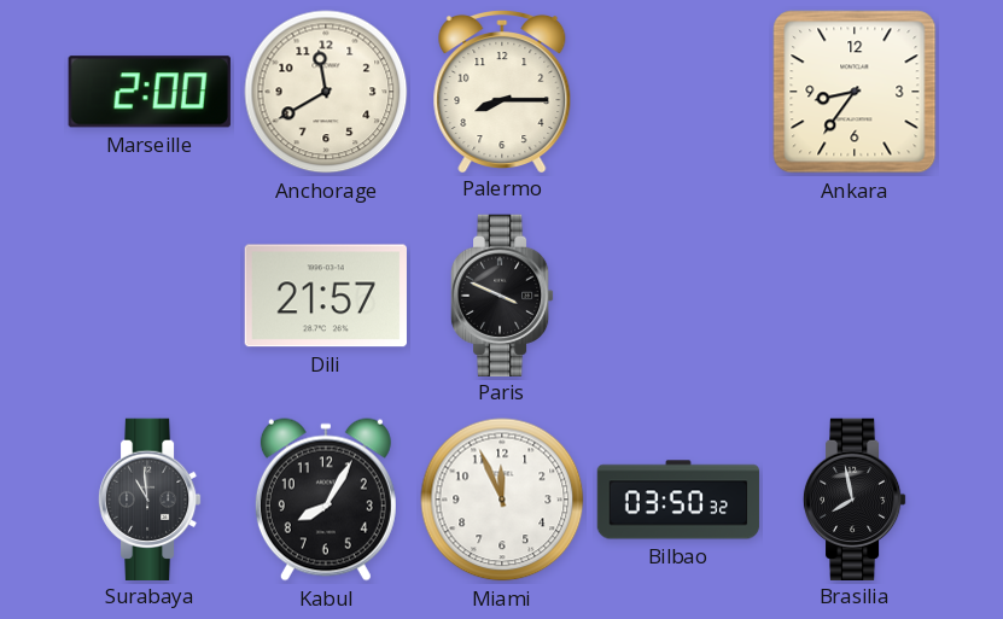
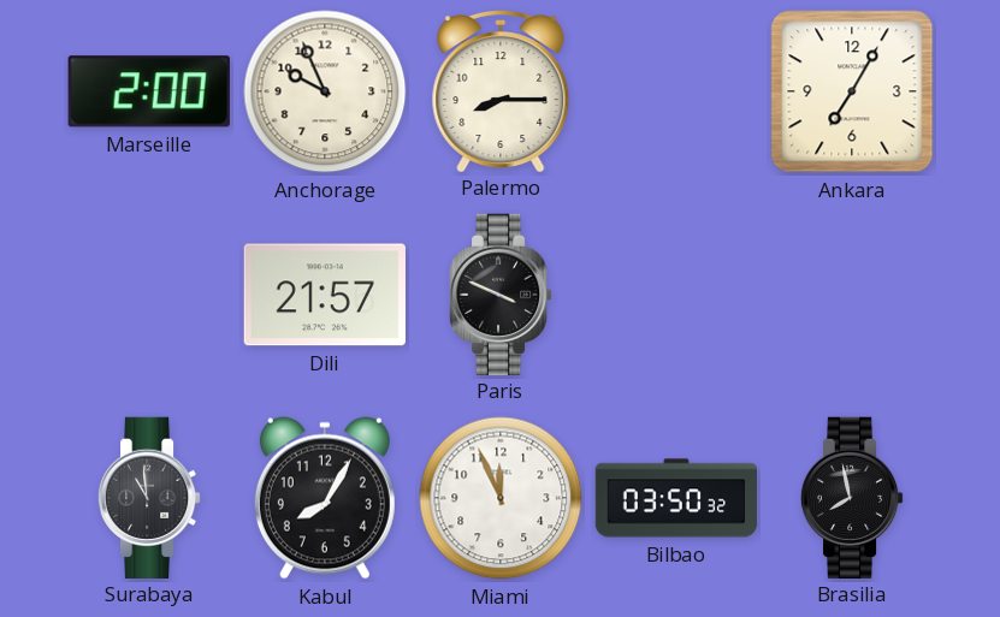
Anchorage: 11:40 -> 9:56 (325, 91)
Ankara: 8:36 -> 7:05 (852, 91)
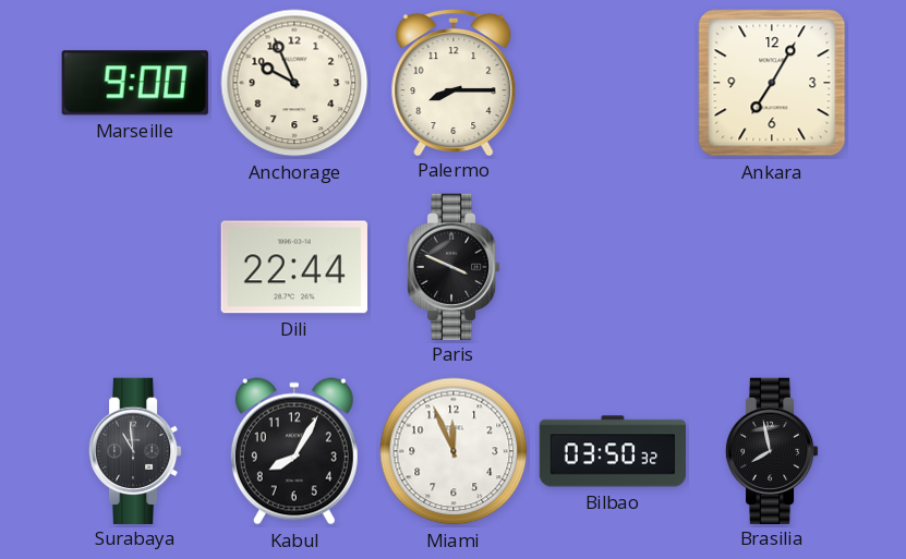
Marseille: 2:00 -> 9:00 (135, 83)
Dili: 21:57 -> 22:44 (294, 267)
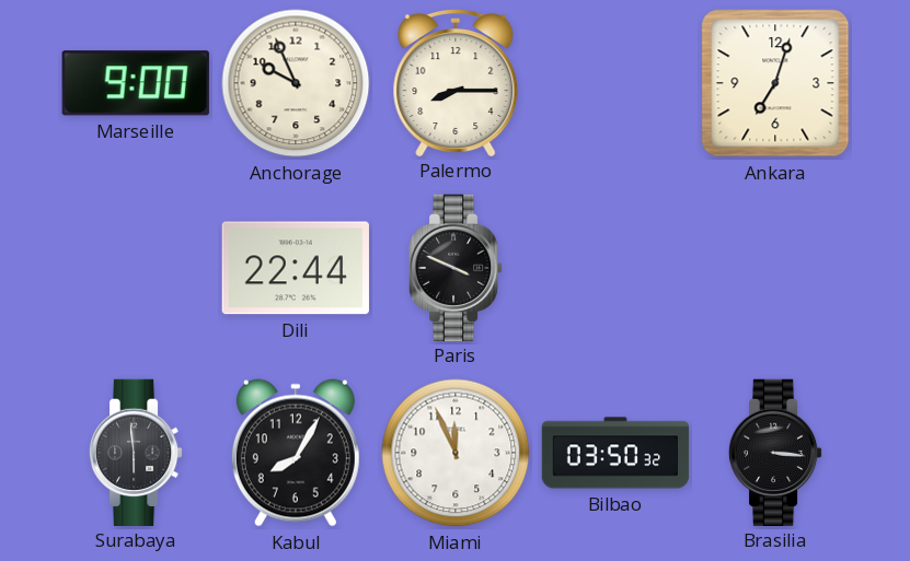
Ankara: 7:05 -> 7:03 (775, 83)
Surabaya: 10:59 -> 5:59 (136, 452)
Brasilia: 7:58 -> 3:16 (775, 452)
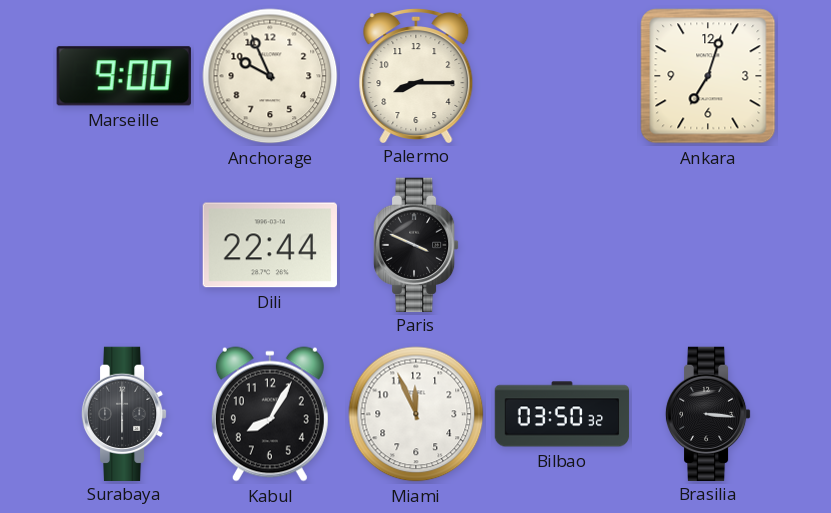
Surabaya: 5:59 -> 6:00 (124, 413)
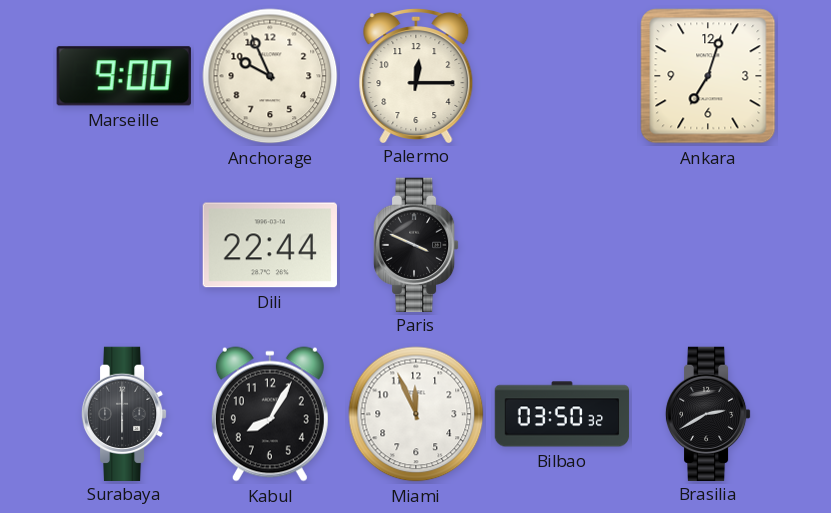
Palermo: 8:15 -> 12:15 (416, 75)
Brasilia: 3:16 -> 2:40 (708, 413)
